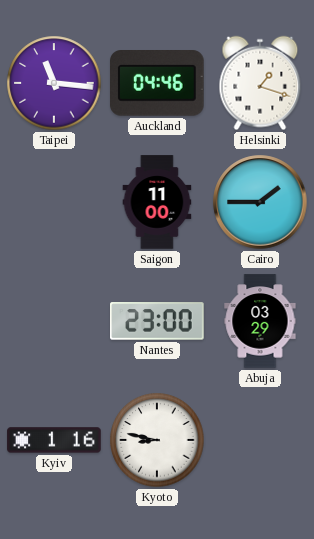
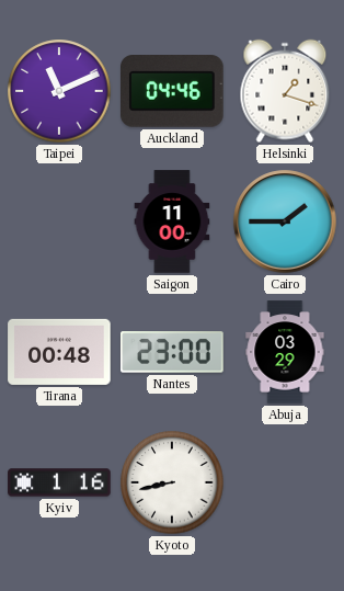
Taipei: 11:16 -> 11:11 (59, 91)
Tirana: none -> 00:48 (59, 352)
Kyoto: 8:47 -> 8:43 (172, 482)
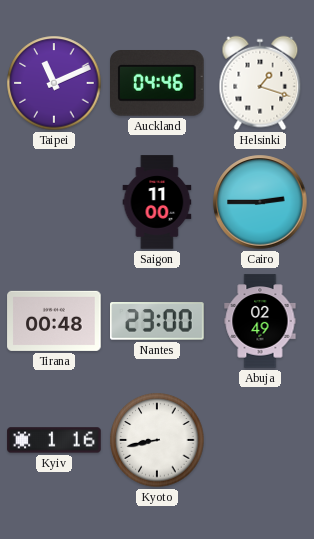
Cairo: 1:45 -> 2:45 (260, 202)
Abuja: 03:29 -> 02:49 (260, 321)
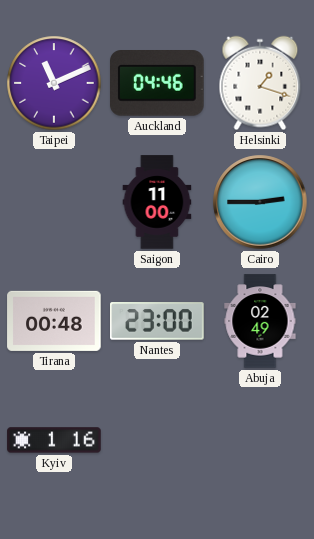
Kyoto: 8:43 -> none (157, 440)
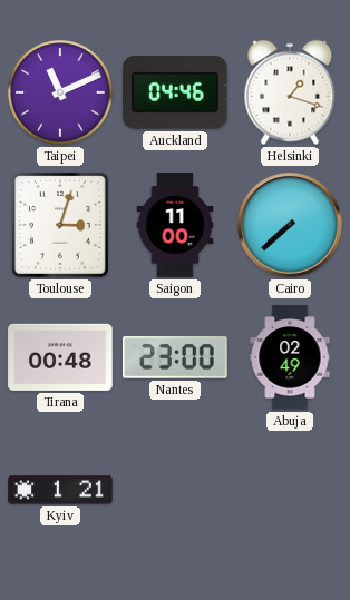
Toulouse: none -> 3:03 (60, 225)
Cairo: 2:45 -> 7:38 (290, 225)
Kyiv: 1:16 -> 1:21 (60, 490)
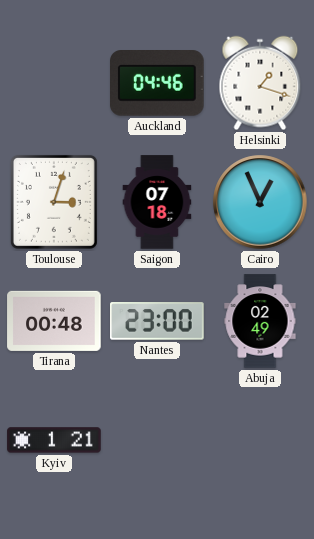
Taipei: 11:11 -> none (60, 92)
Saigon: 11:00 -> 07:18 (157, 202)
Cairo: 7:38 -> 12:56 (260, 202)
